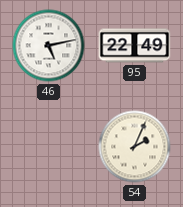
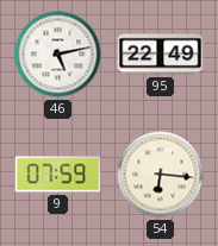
9: none -> 07:59 (58, 175)
54: 2:04 -> 6:16 (161, 175)
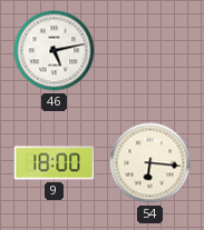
95: 22:49 -> none (161, 55)
9: 07:59 -> 18:00 (55, 163)
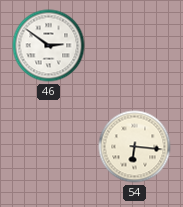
46: 5:13 -> 2:51 (49, 46)
9: 18:00 -> none (55, 163)
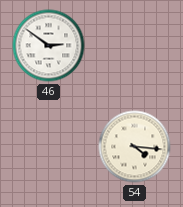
54: 6:16 -> 4:16 (135, 147)
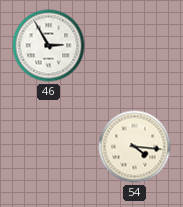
46: 2:51 -> 2:55 (49, 46)
